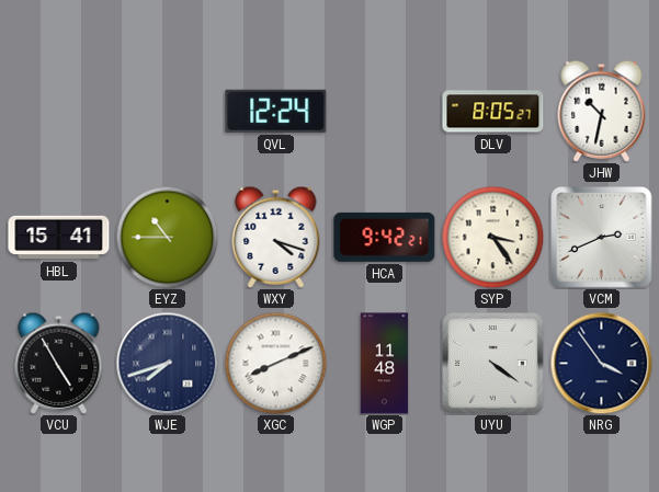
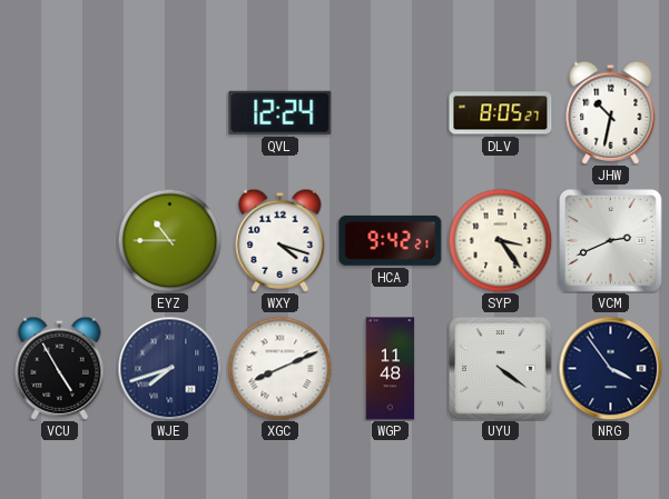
HBL: 15:41 -> none (59, 238)
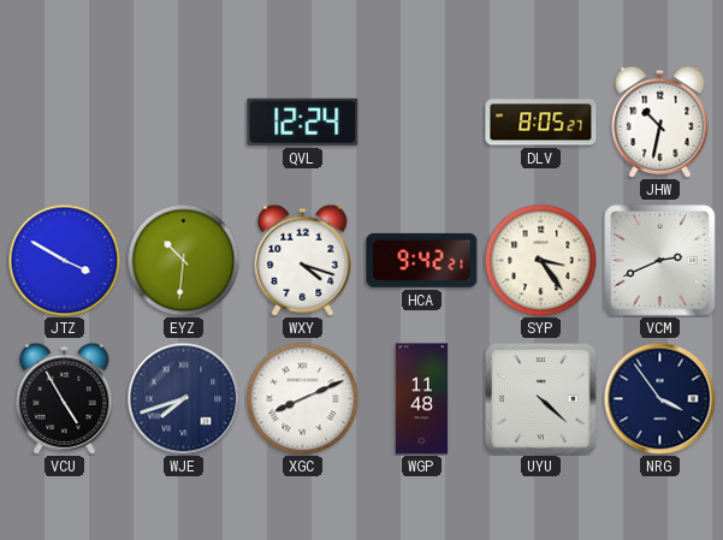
JTZ: none -> 3:50 (64, 260)
EYZ: 10:45 -> 10:31 (183, 260)
UYU: 4:21 -> 4:22 (541, 399)
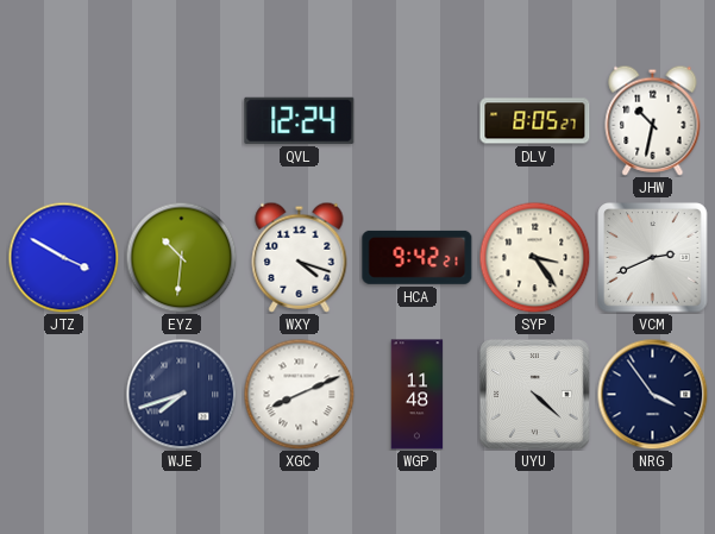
VCU: 4:55 -> none (65, 398)
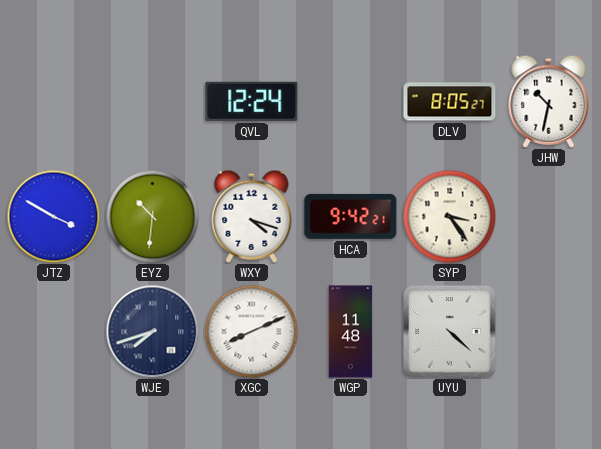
VCM: 2:41 -> none (653, 258)
NRG: 3:54 -> none (652, 394)
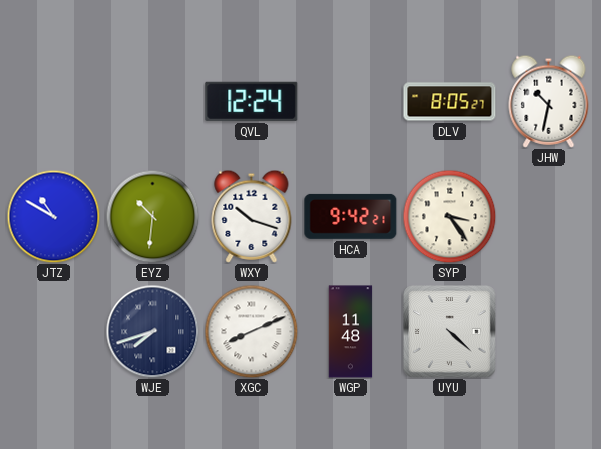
JTZ: 3:50 -> 10:50 (53, 216)
WXY: 4:18 -> 10:18 (252, 216)
